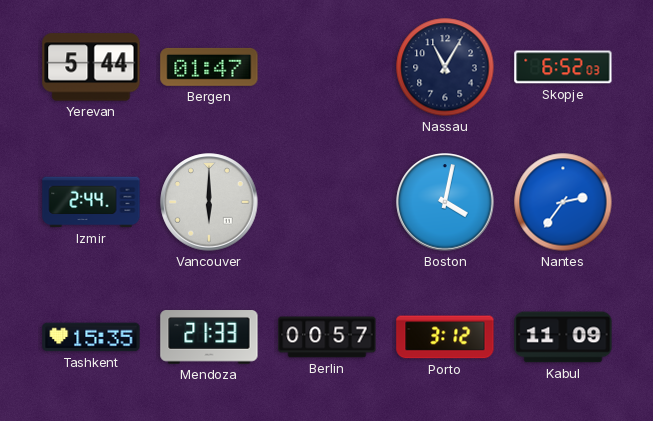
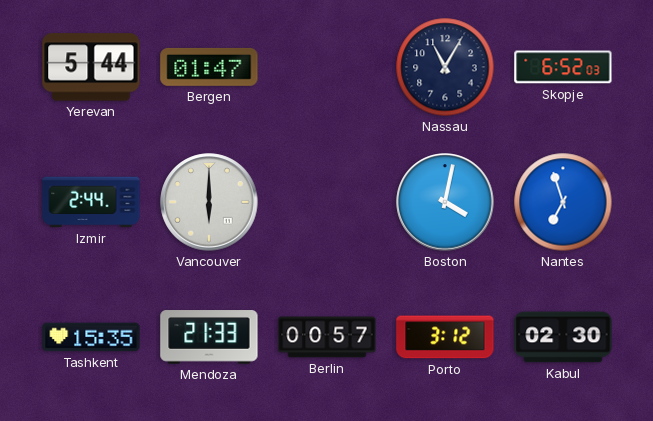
Nantes: 2:36 -> 6:57 (563, 202)
Kabul: 11:09 -> 02:30 (563, 337)
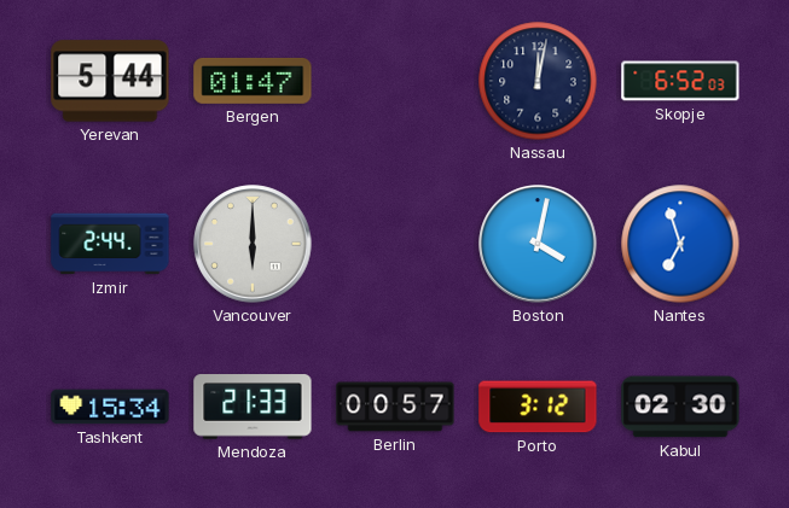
Nassau: 11:05 -> 12:02 (538, 81)
Tashkent: 15:35 -> 15:34 (110, 407)
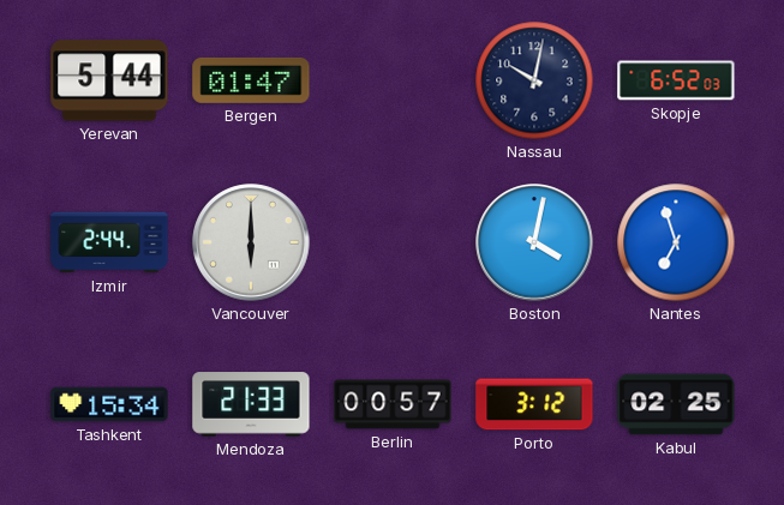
Nassau: 12:02 -> 10:02 (534, 80)
Kabul: 02:30 -> 02:25 (676, 404)
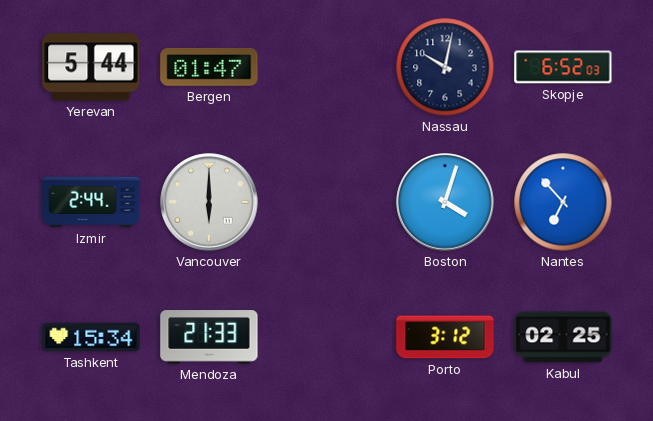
Boston: 4:02 -> 4:03 (445, 202)
Nantes: 6:57 -> 6:53 (563, 202)
Berlin: 00:57 -> none (393, 404)
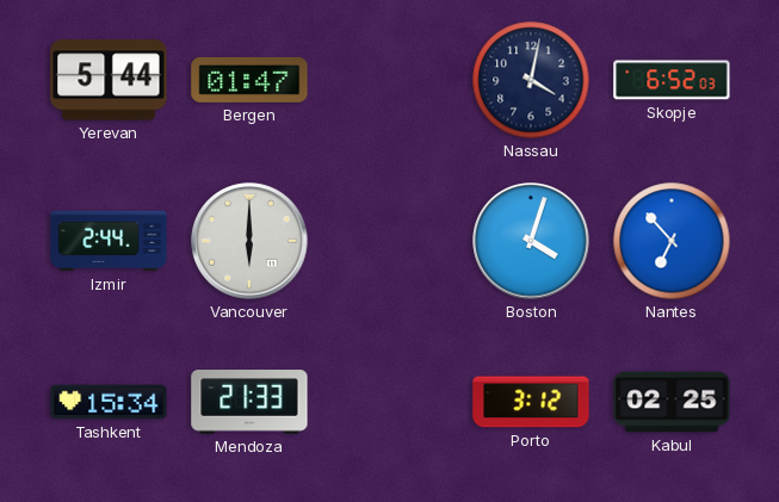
Nassau: 10:02 -> 4:02 (531, 80)
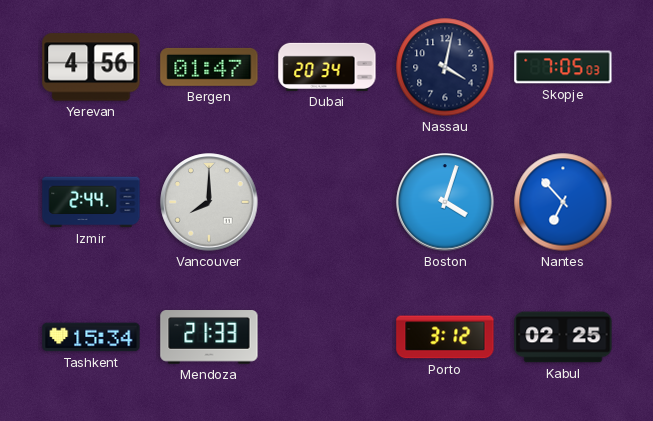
Yerevan: 5:44 -> 4:56 (91, 67)
Dubai: none -> 20:34 (327, 67)
Skopje: 6:52 -> 7:05 (563, 67)
Vancouver: 6:00 -> 8:00 (209, 202)
